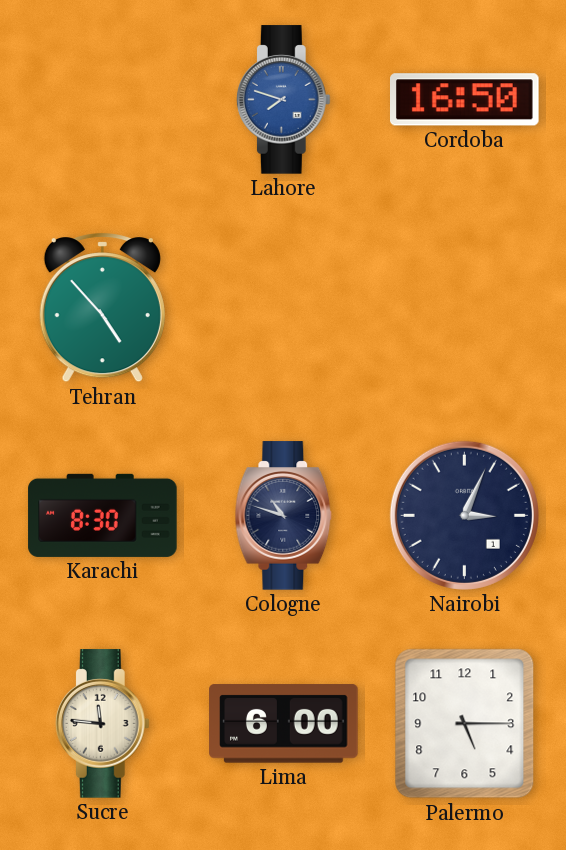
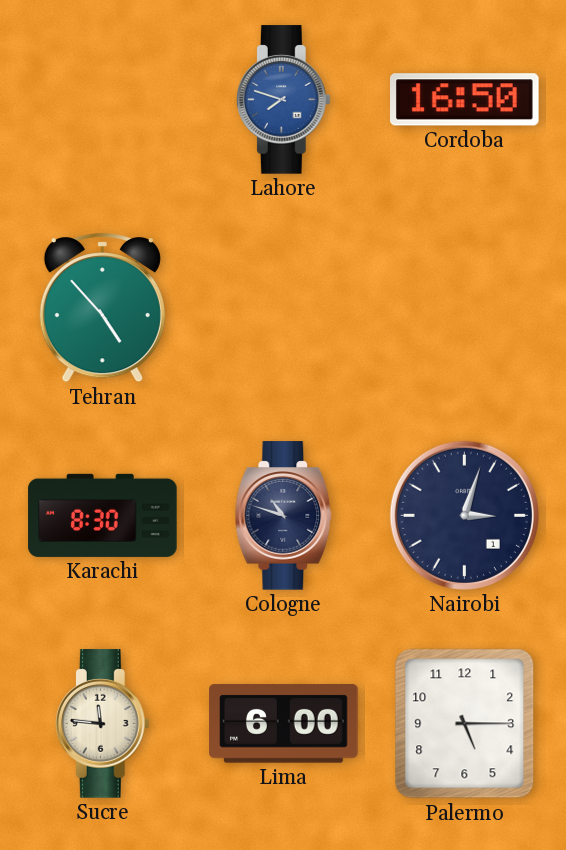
Nairobi: 3:04 -> 3:03 (464, 515)
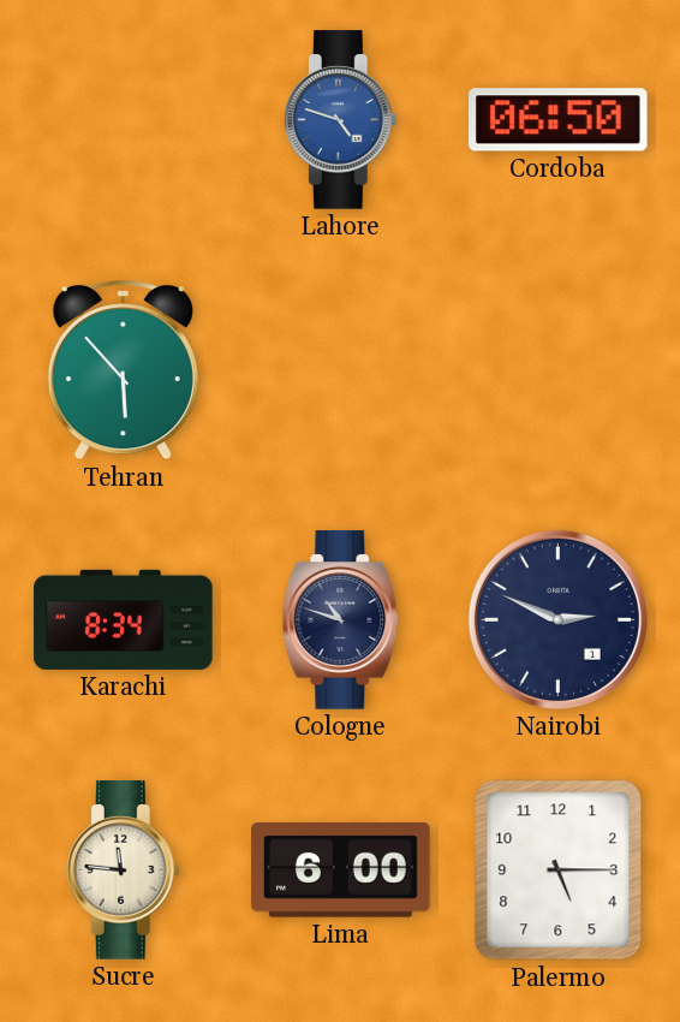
Lahore: 7:48 -> 4:48 (340, 120)
Cordoba: 16:50 -> 06:50 (559, 120)
Tehran: 4:53 -> 5:53 (123, 370)
Karachi: 8:30 -> 8:34 (124, 619)
Nairobi: 3:03 -> 2:49 (557, 619)
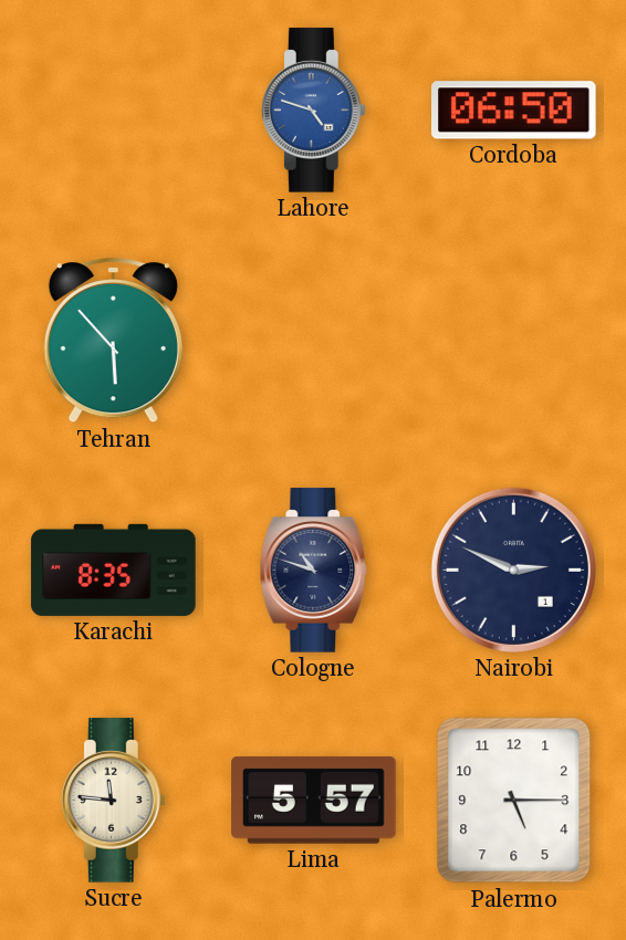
Karachi: 8:34 -> 8:35 (114, 570)
Lima: 6:00 -> 5:57 (314, 801)
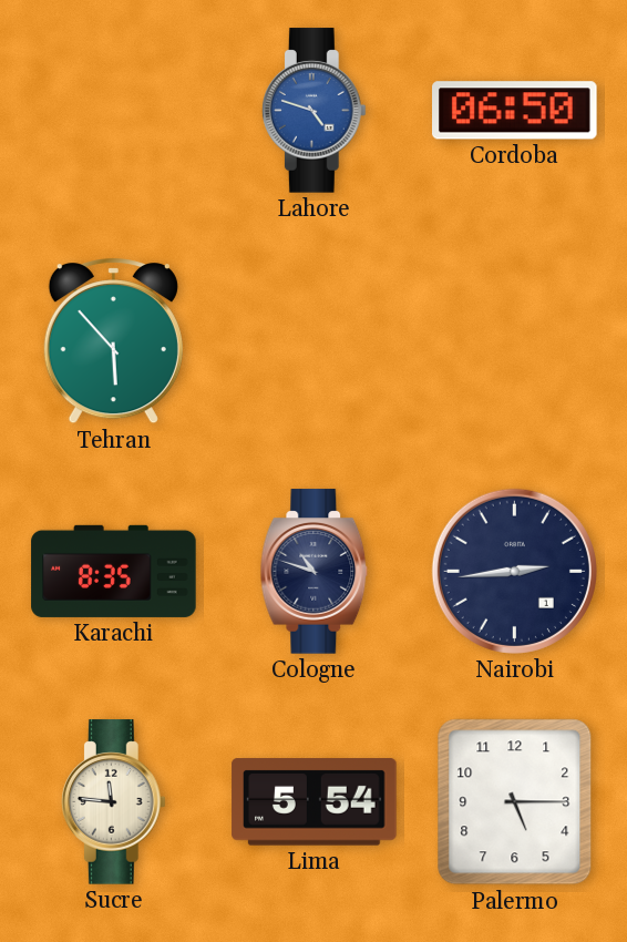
Nairobi: 2:49 -> 2:44 (514, 571)
Lima: 5:57 -> 5:54 (315, 802)
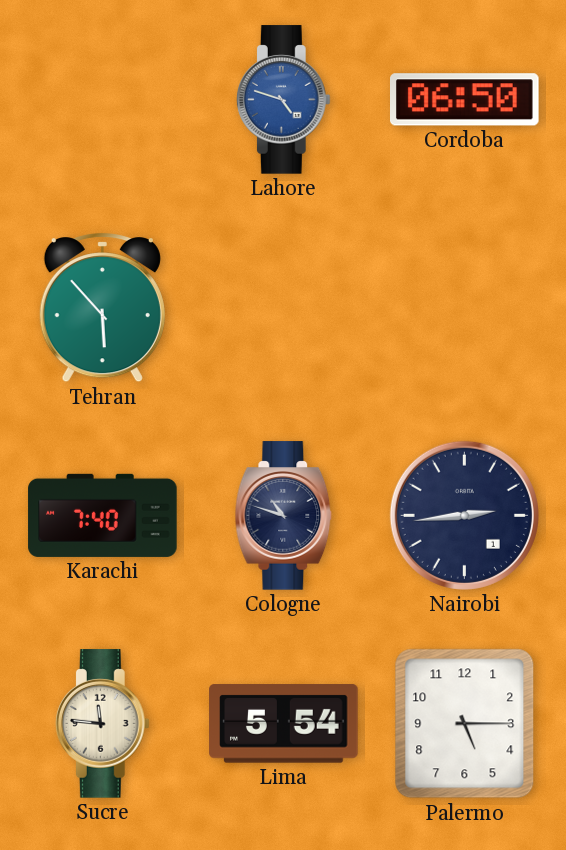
Karachi: 8:35 -> 7:40 (103, 515)
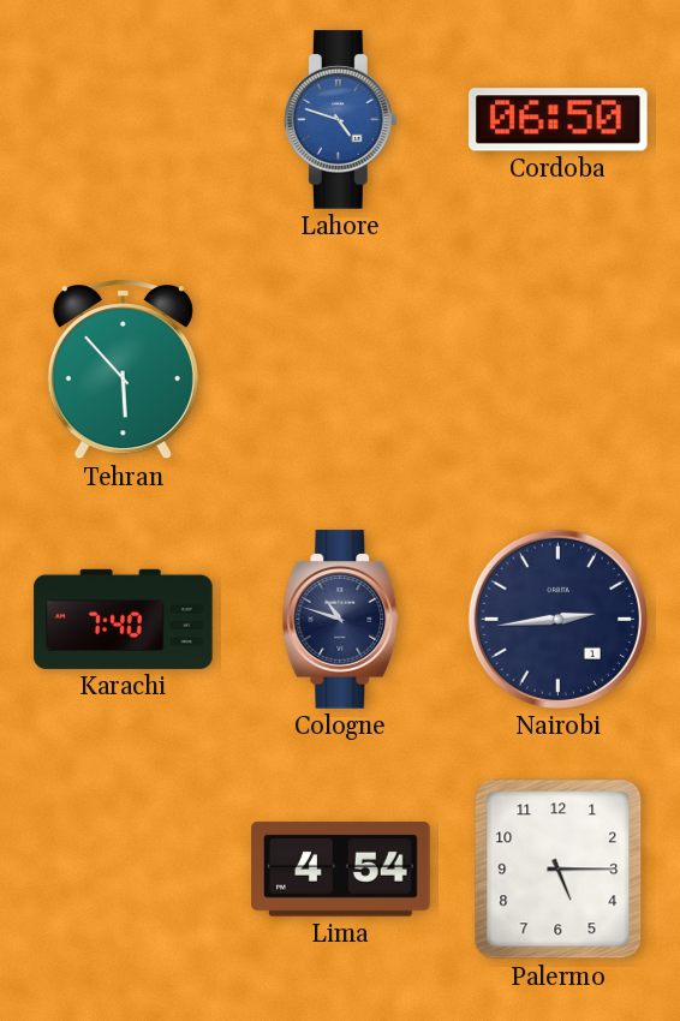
Sucre: 11:46 -> none (102, 724)
Lima: 5:54 -> 4:54 (341, 870)
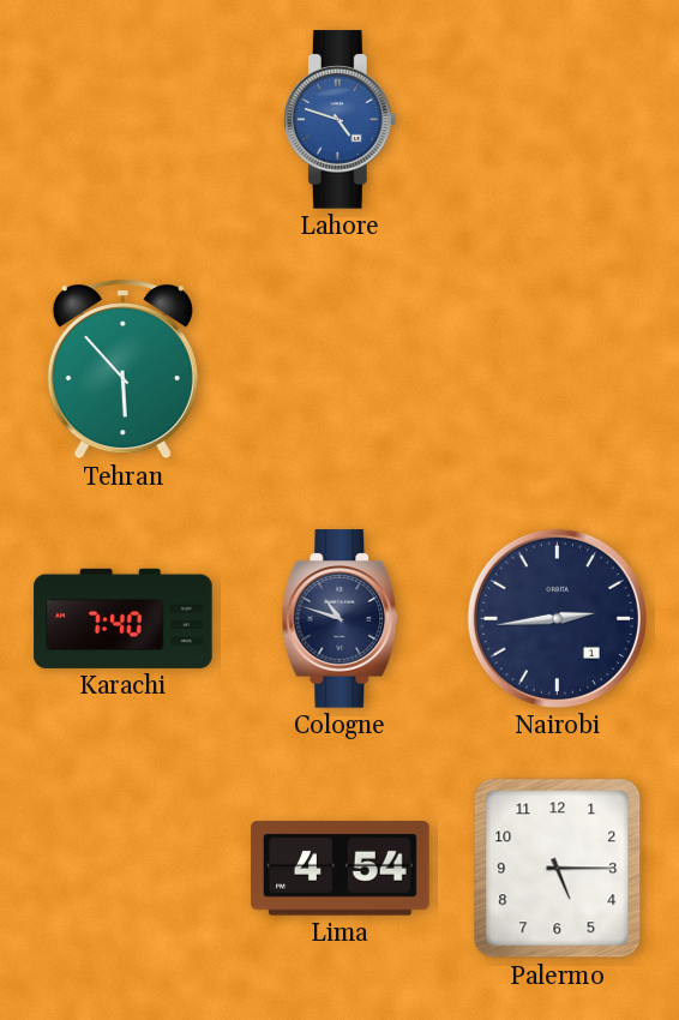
Cordoba: 06:50 -> none (559, 120)
